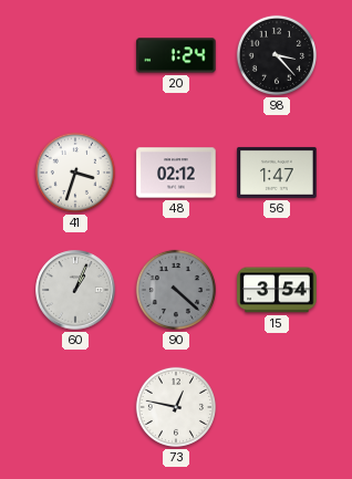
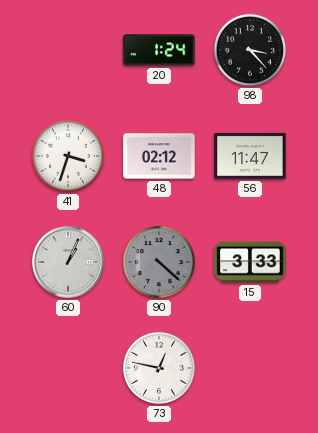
56: 1:47 -> 11:47 (250, 156)
15: 3:54 -> 3:33 (250, 262)
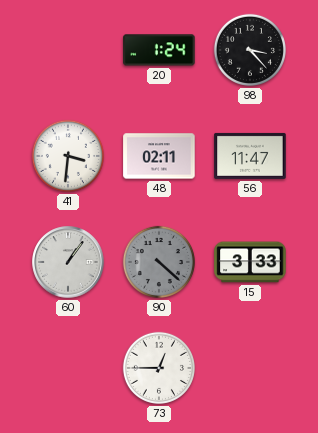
41: 3:33 -> 3:31 (68, 156)
48: 02:12 -> 02:11 (159, 156)
60: 1:04 -> 1:06 (68, 262)
73: 12:47 -> 12:45 (159, 368)
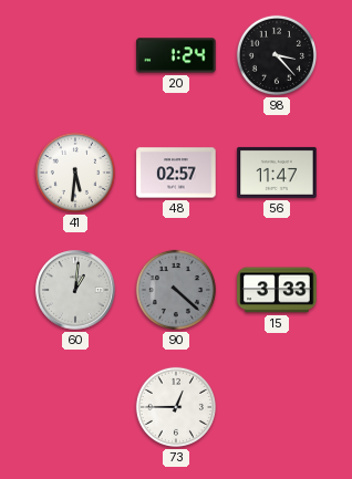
41: 3:31 -> 5:31 (75, 173)
48: 02:11 -> 02:57 (176, 173)
60: 1:06 -> 1:01 (75, 290)
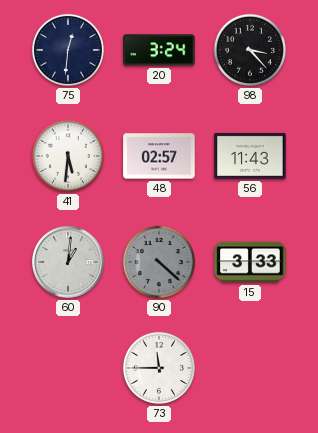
75: none -> 12:31 (68, 50)
20: 1:24 -> 3:24 (159, 50)
56: 11:47 -> 11:43 (250, 156)
73: 12:45 -> 11:45 (159, 368)
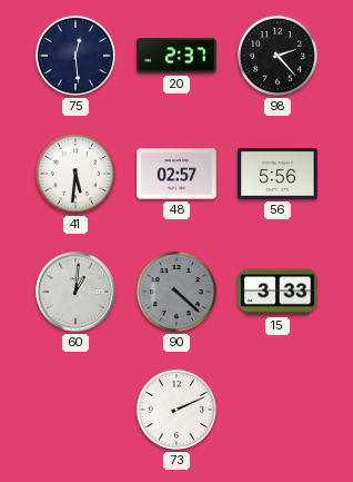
75: 12:31 -> 12:29 (75, 56)
20: 3:24 -> 2:37 (176, 56)
98: 3:23 -> 2:23 (278, 56)
56: 11:43 -> 5:56 (278, 174)
73: 11:45 -> 2:11 (176, 410)
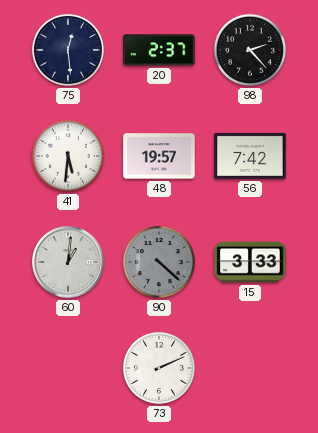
48: 02:57 -> 19:57 (159, 156)
56: 5:56 -> 7:42 (250, 156)
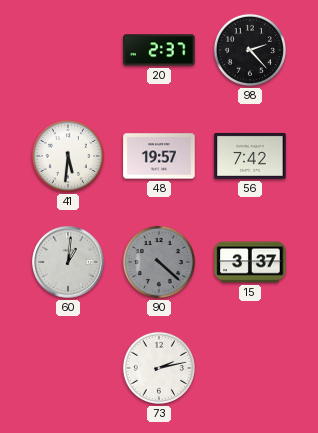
75: 12:29 -> none (68, 50)
15: 3:33 -> 3:37 (250, 262)
73: 2:11 -> 2:13 (159, 368)
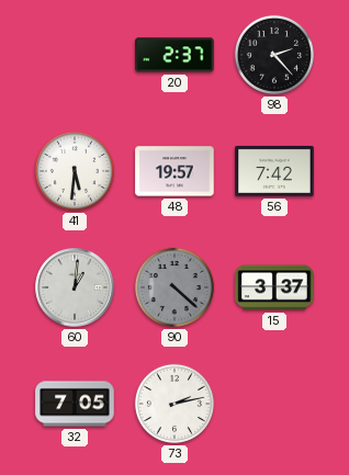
32: none -> 7:05 (75, 404)
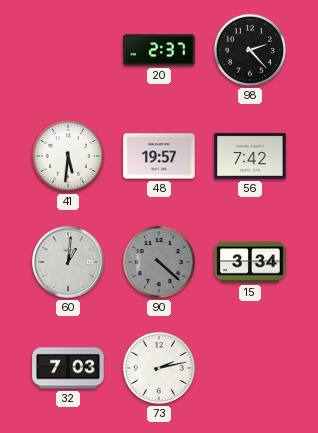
15: 3:37 -> 3:34 (250, 262)
32: 7:05 -> 7:03 (68, 368)
